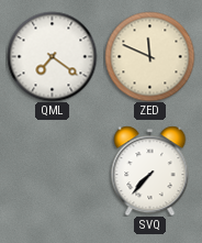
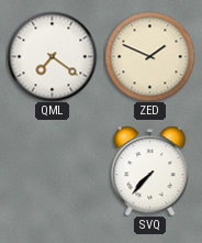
ZED: 11:49 -> 1:49 (149, 56)
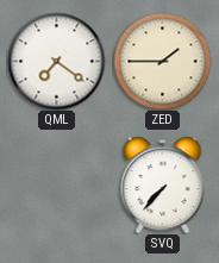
ZED: 1:49 -> 1:45 (162, 61)
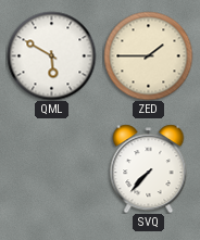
QML: 7:21 -> 5:50 (51, 55)
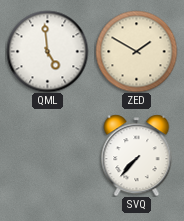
QML: 5:50 -> 4:59 (47, 51)
ZED: 1:45 -> 1:50 (136, 51)
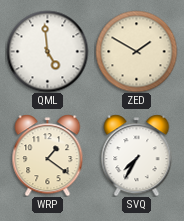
WRP: none -> 1:21 (48, 155)
SVQ: 7:37 -> 7:35 (137, 155)
